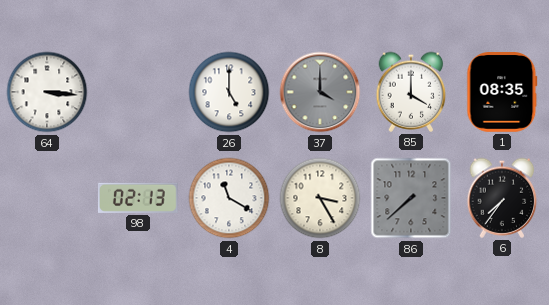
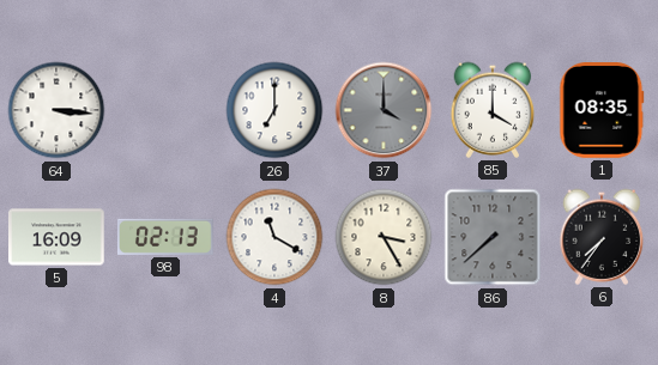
26: 5:00 -> 7:00 (274, 110)
5: none -> 16:09 (58, 237)
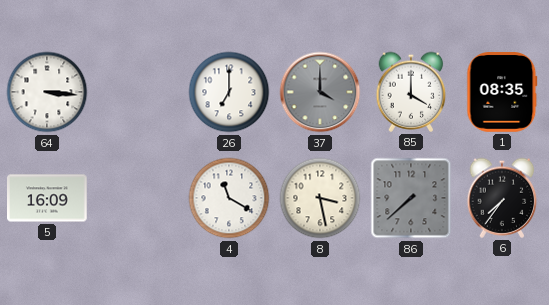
98: 02:13 -> none (165, 237)
8: 3:25 -> 3:28 (320, 198)
